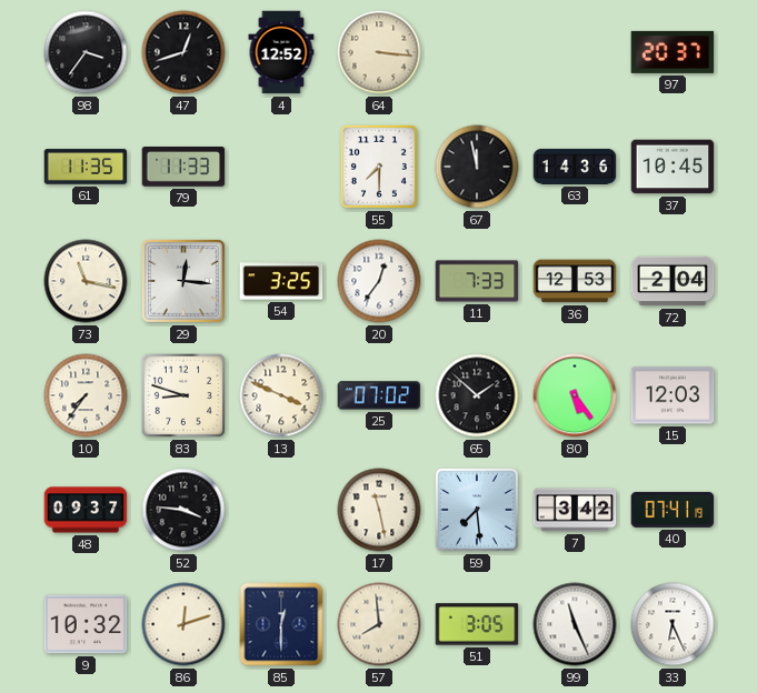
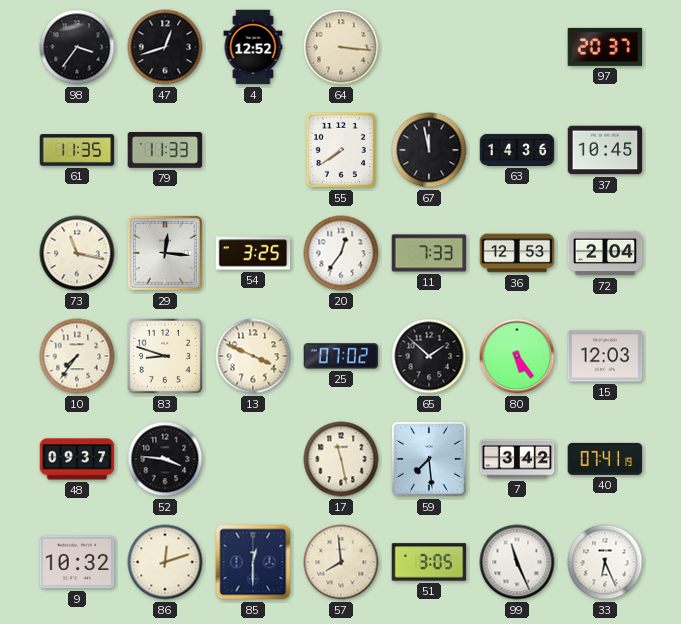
55: 7:30 -> 7:39 (341, 150)
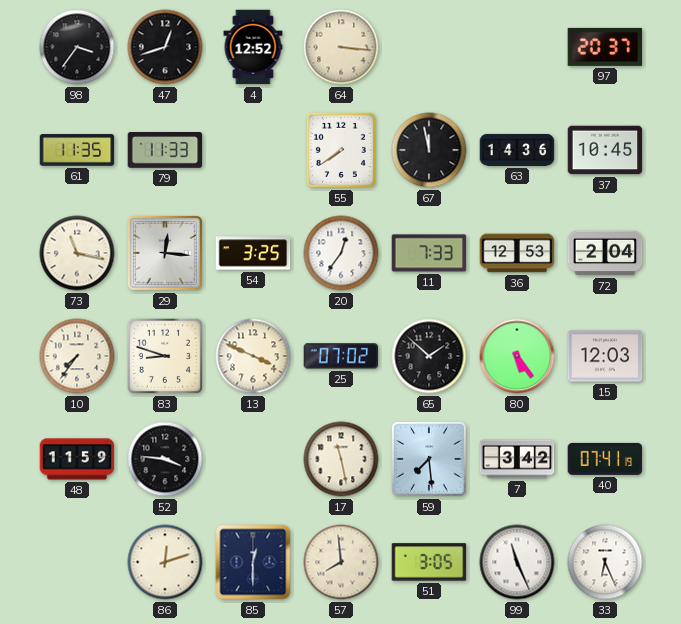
48: 09:37 -> 11:59 (77, 459)
9: 10:32 -> none (77, 562)
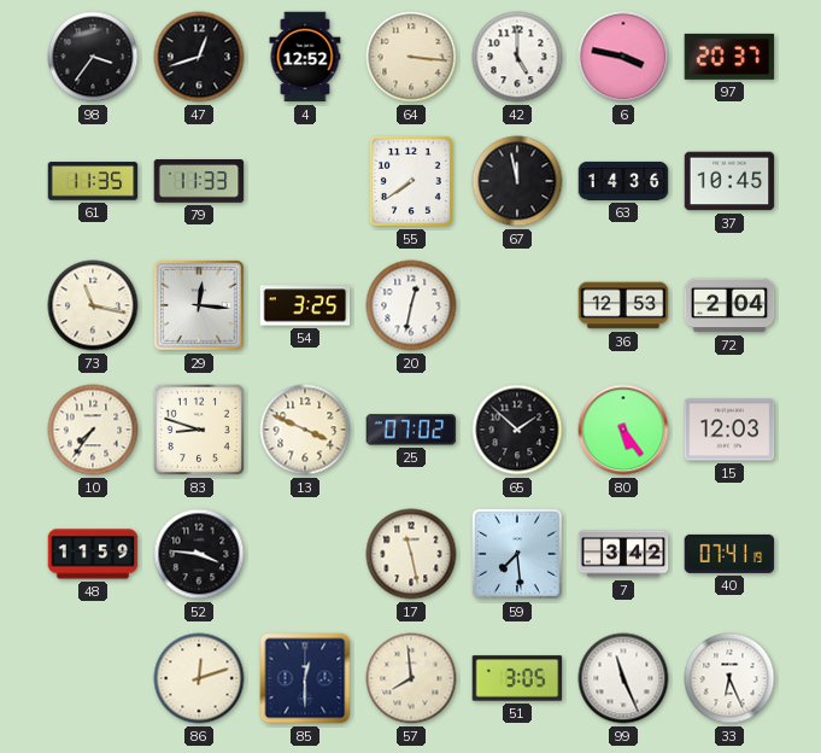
42: none -> 5:00 (517, 57)
6: none -> 3:47 (623, 57)
20: 12:36 -> 12:32 (411, 305)
11: 7:33 -> none (429, 253)
